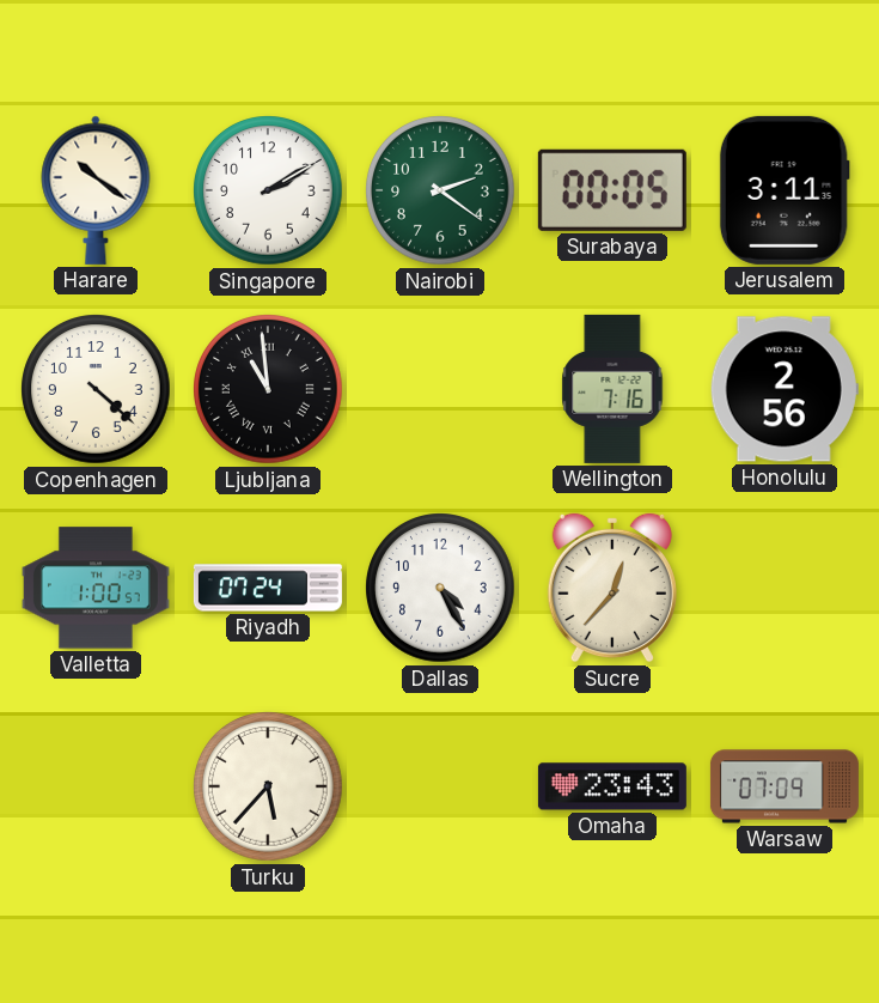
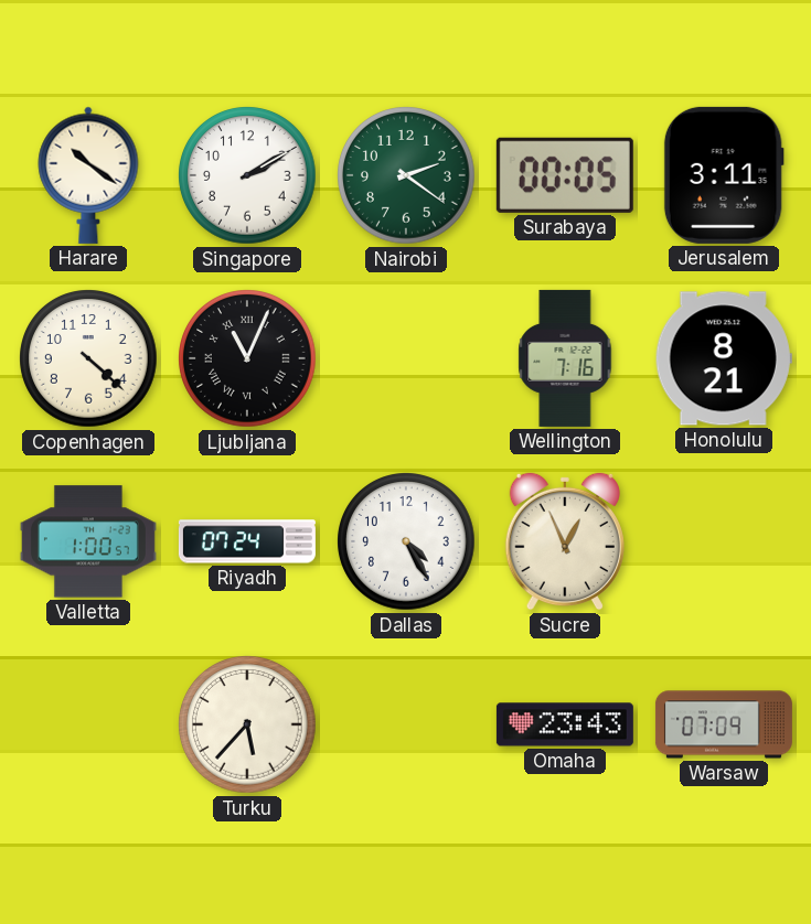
Ljubljana: 10:59 -> 11:04 (247, 358)
Honolulu: 2:56 -> 8:21 (724, 358)
Sucre: 12:37 -> 12:56 (565, 541)
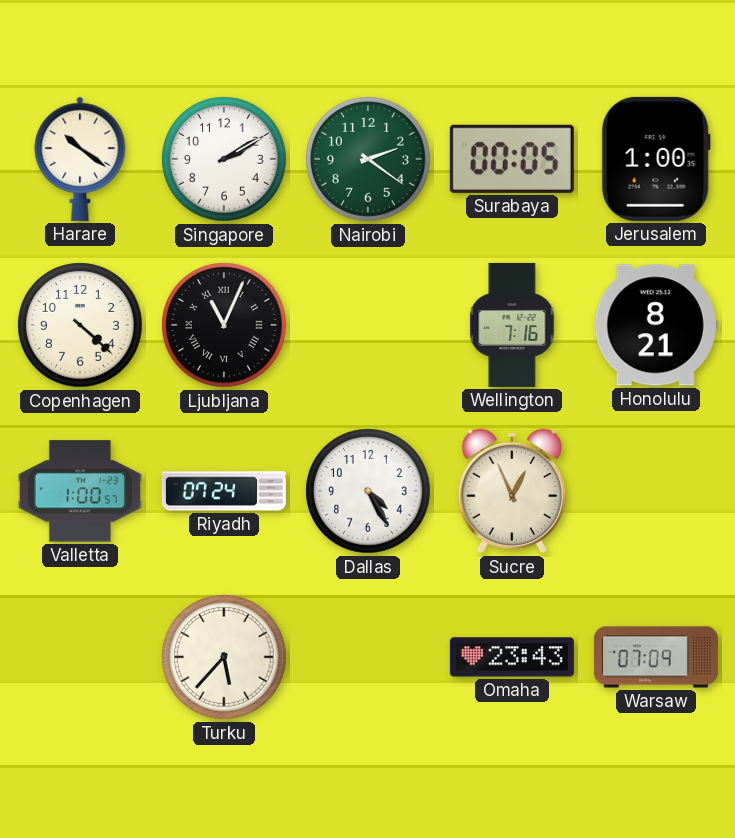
Jerusalem: 3:11 -> 1:00 (656, 159)
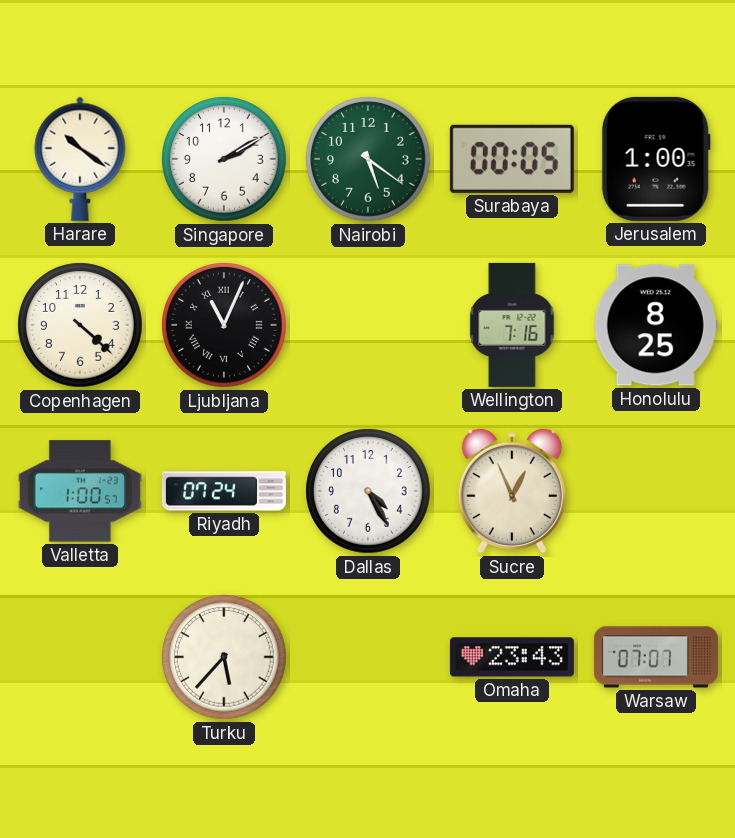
Nairobi: 2:21 -> 5:21 (368, 159)
Honolulu: 8:21 -> 8:25 (656, 325)
Warsaw: 07:09 -> 07:07 (656, 657)
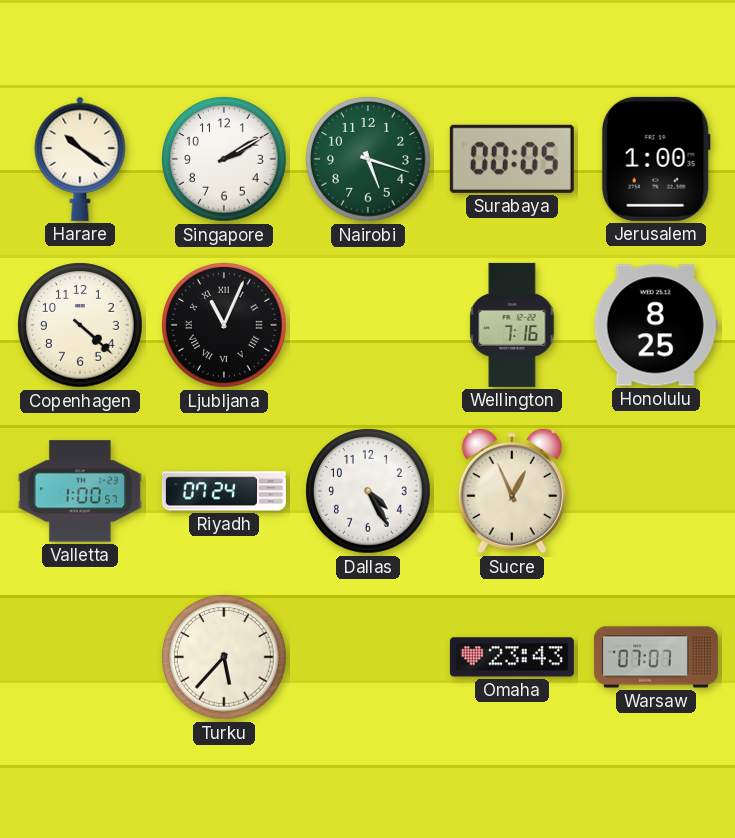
Nairobi: 5:21 -> 5:18 (368, 159)
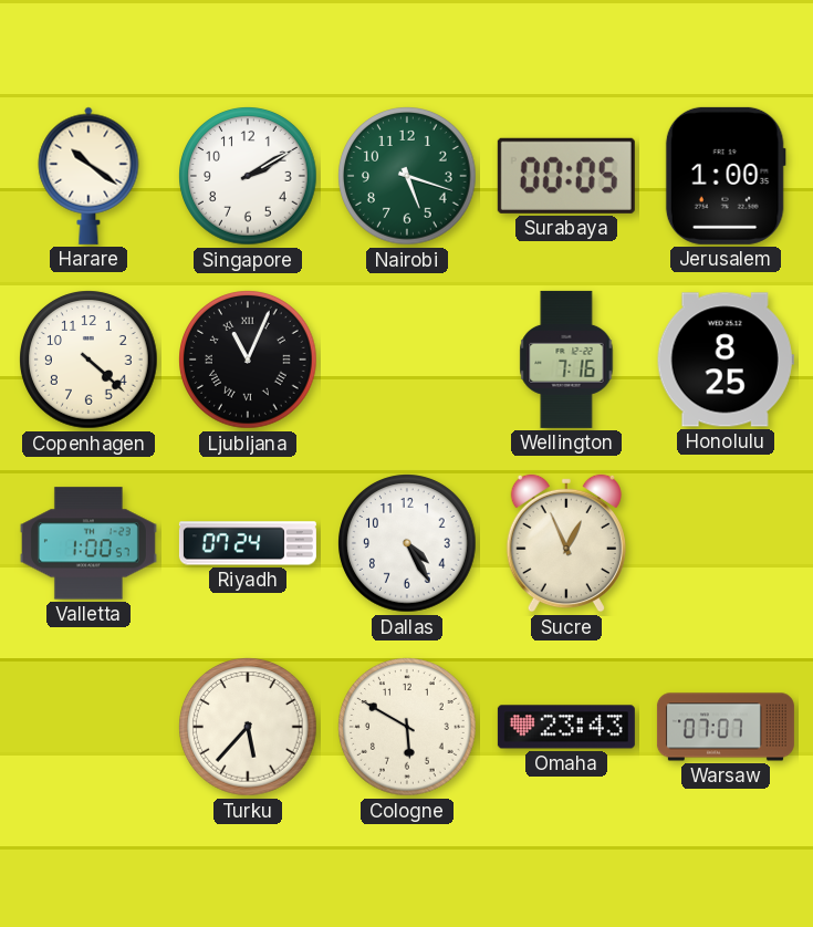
Cologne: none -> 5:50 (407, 727)
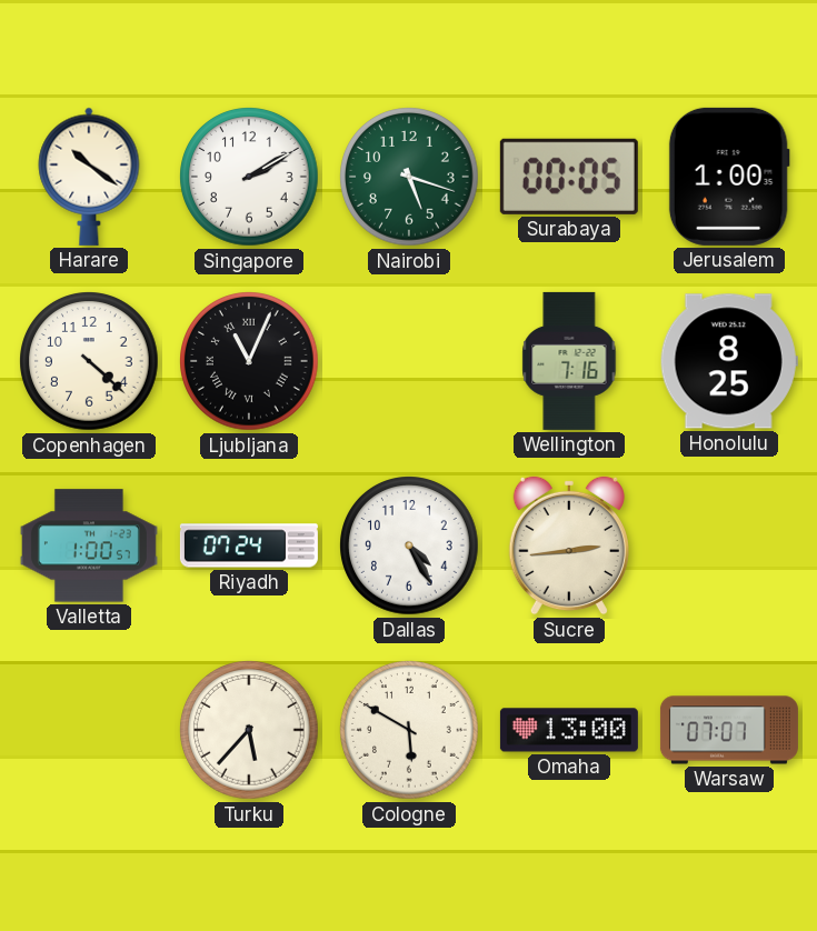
Sucre: 12:56 -> 2:44 (569, 545)
Omaha: 23:43 -> 13:00 (569, 730)
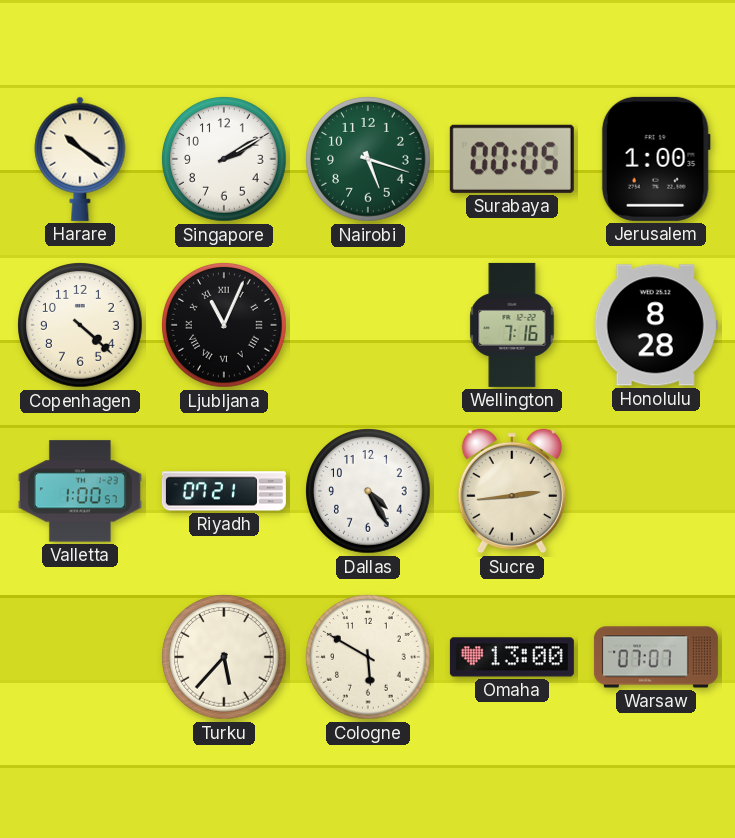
Honolulu: 8:25 -> 8:28 (656, 325)
Riyadh: 07:24 -> 07:21 (224, 491)
